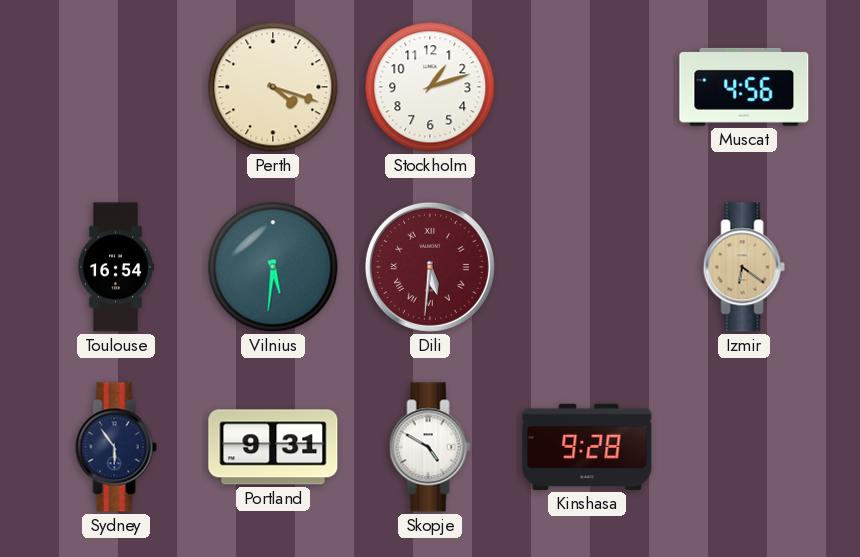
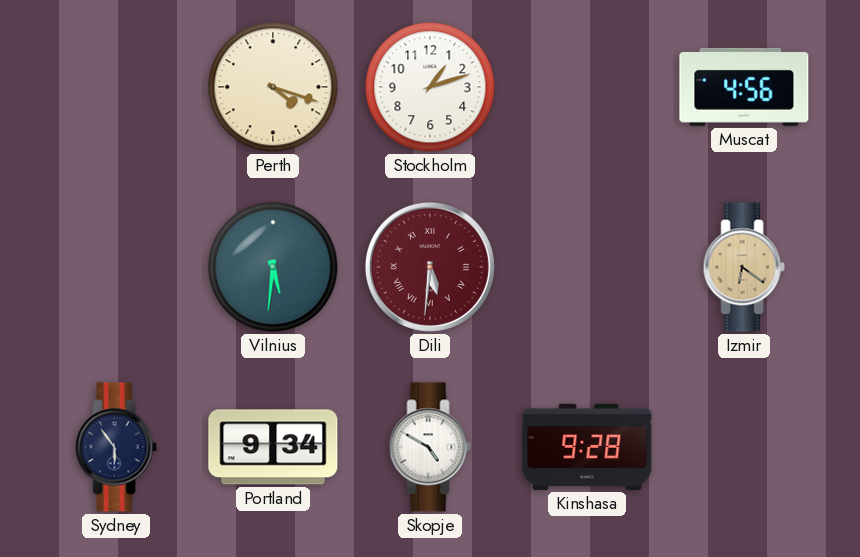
Toulouse: 16:54 -> none (116, 267)
Portland: 9:31 -> 9:34 (273, 447)
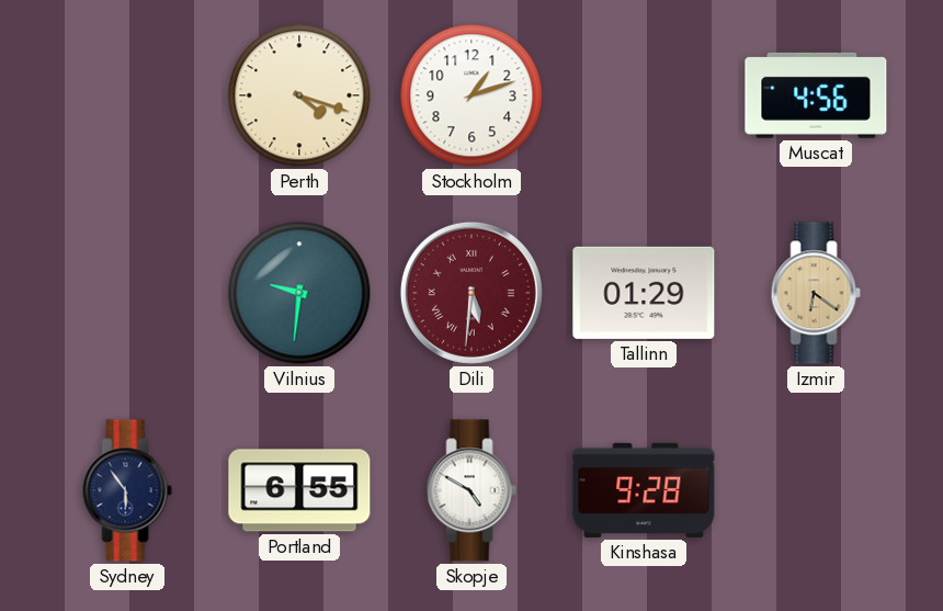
Vilnius: 5:31 -> 9:31 (299, 293)
Tallinn: none -> 01:29 (644, 293)
Portland: 9:34 -> 6:55 (299, 490)
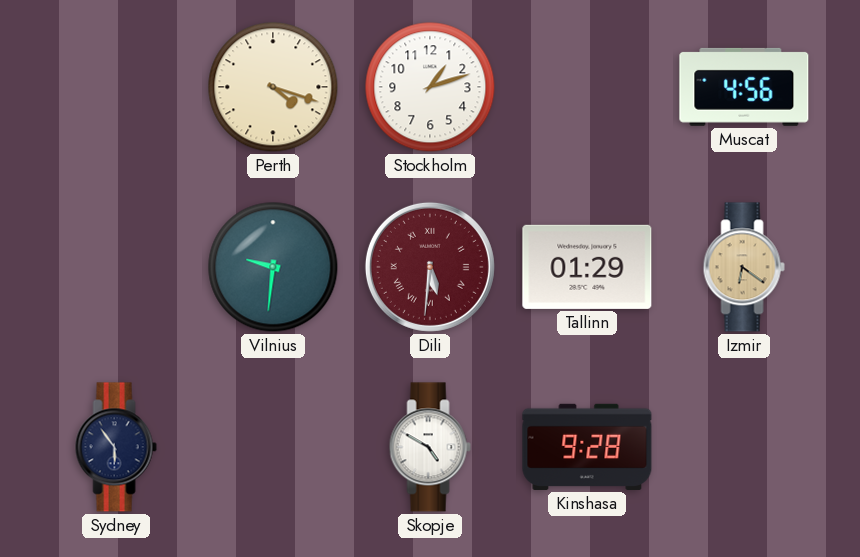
Portland: 6:55 -> none (299, 490)
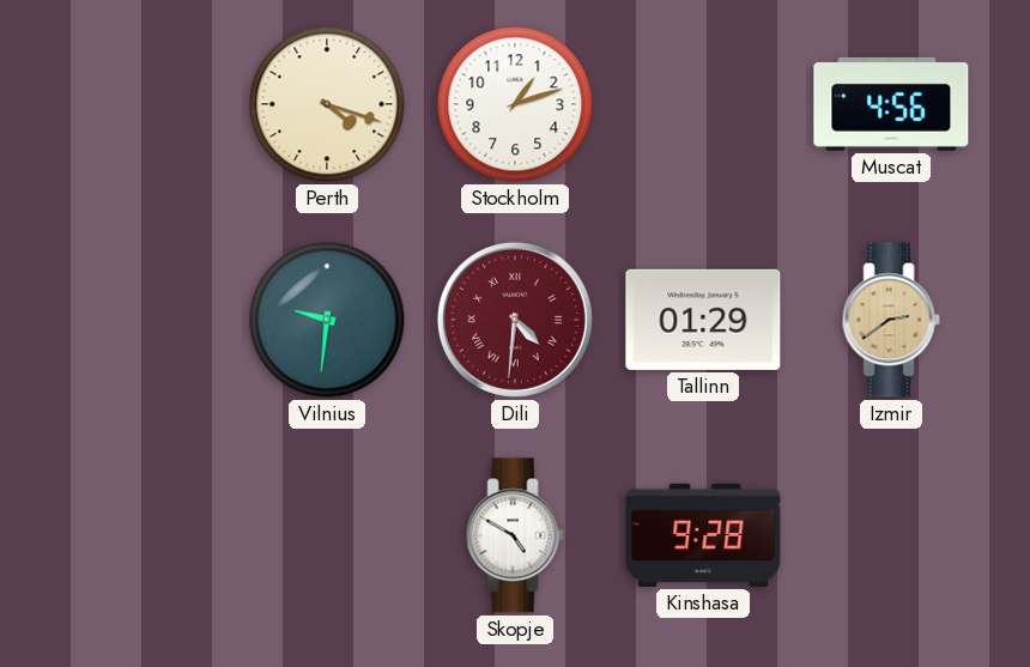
Dili: 5:31 -> 4:31 (515, 320)
Izmir: 6:21 -> 2:39 (891, 320)
Sydney: 5:54 -> none (116, 447)
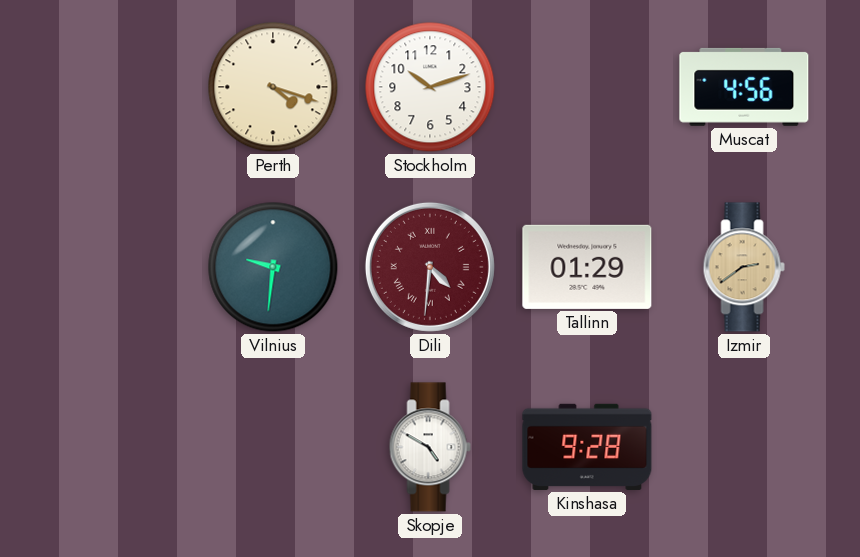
Stockholm: 1:12 -> 10:12 (430, 87)
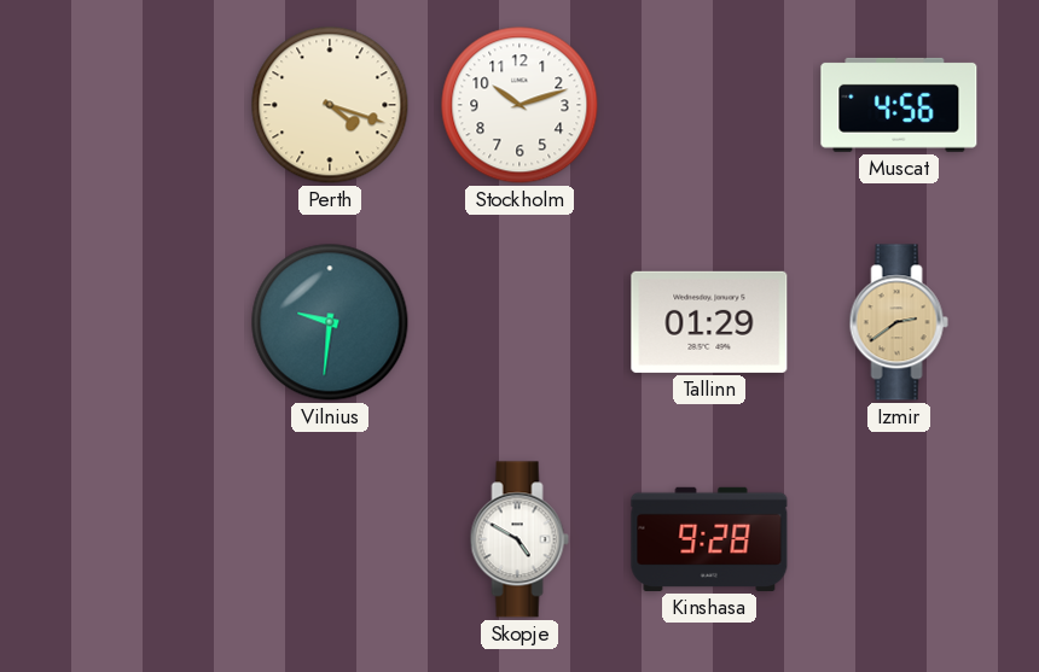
Dili: 4:31 -> none (430, 267)
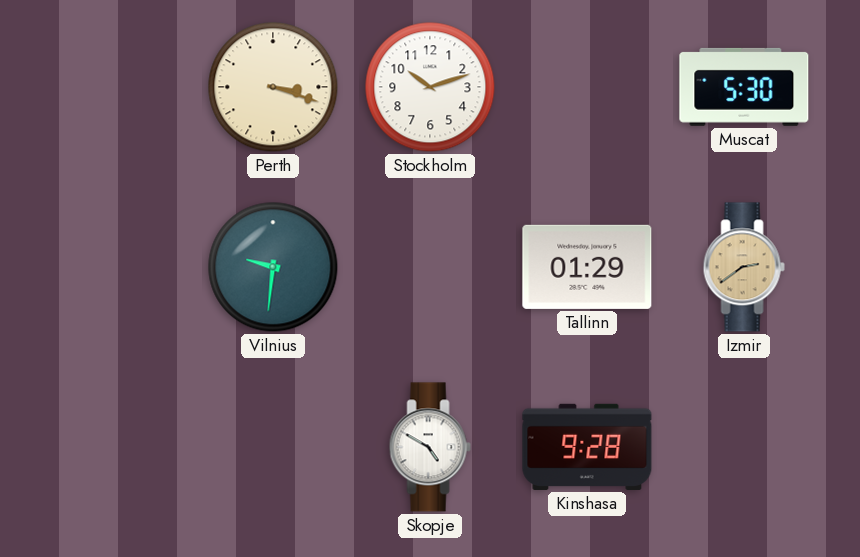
Perth: 4:18 -> 3:18 (273, 87)
Muscat: 4:56 -> 5:30 (744, 87)
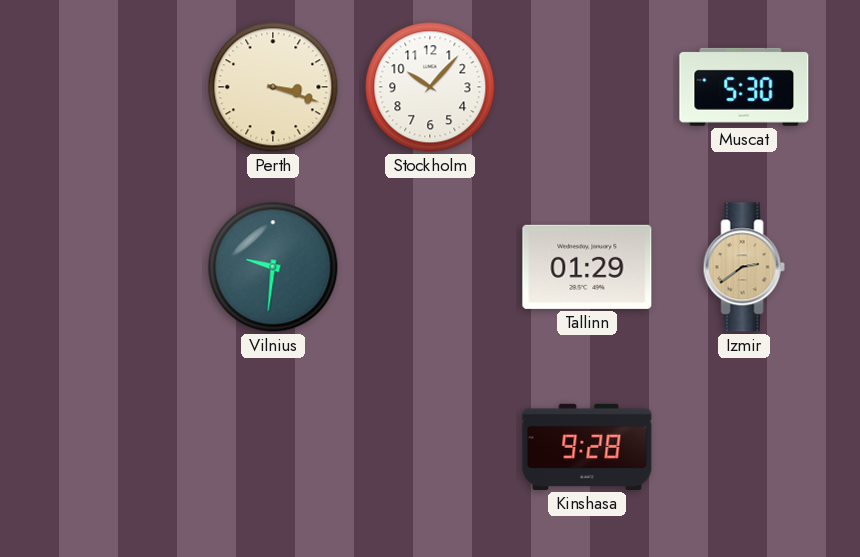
Stockholm: 10:12 -> 10:07 (430, 87)
Skopje: 4:50 -> none (430, 447)
